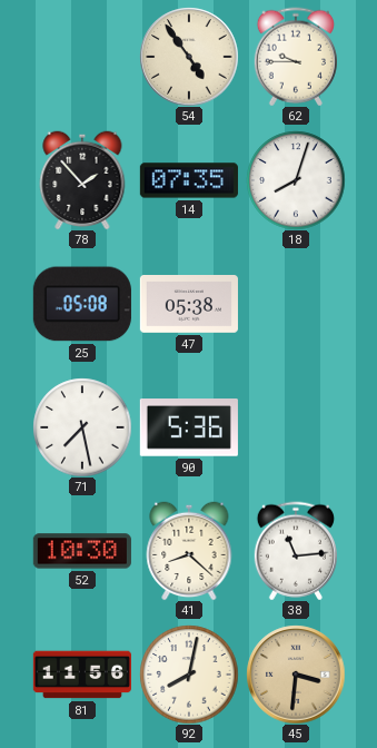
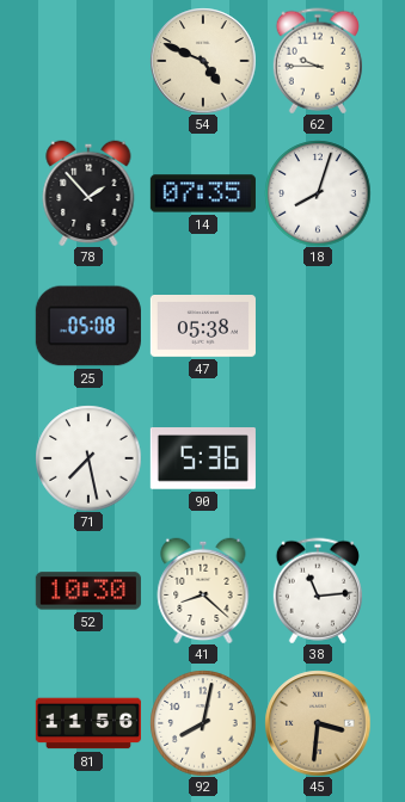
54: 4:54 -> 4:49 (203, 61)
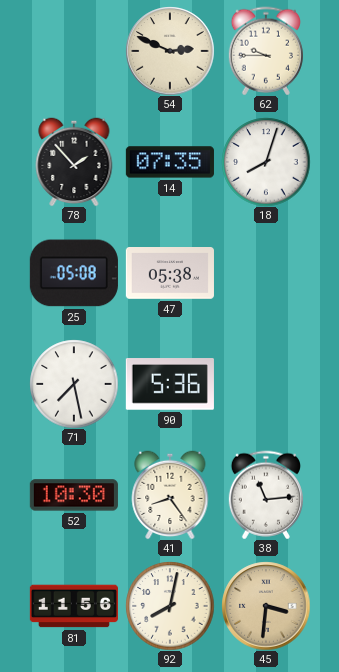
54: 4:49 -> 2:49 (170, 51)
41: 8:22 -> 8:24 (170, 495)
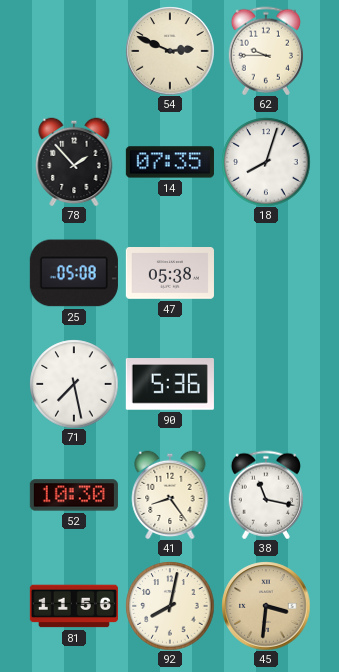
38: 11:14 -> 11:17 (266, 495)
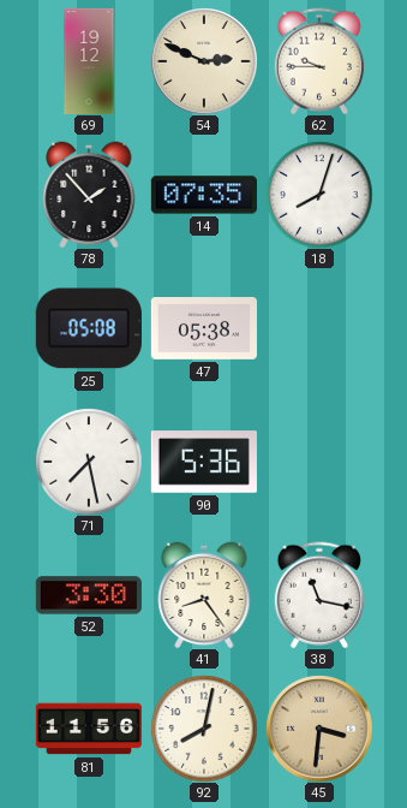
69: none -> 19:12 (89, 60)
52: 10:30 -> 3:30 (89, 595)
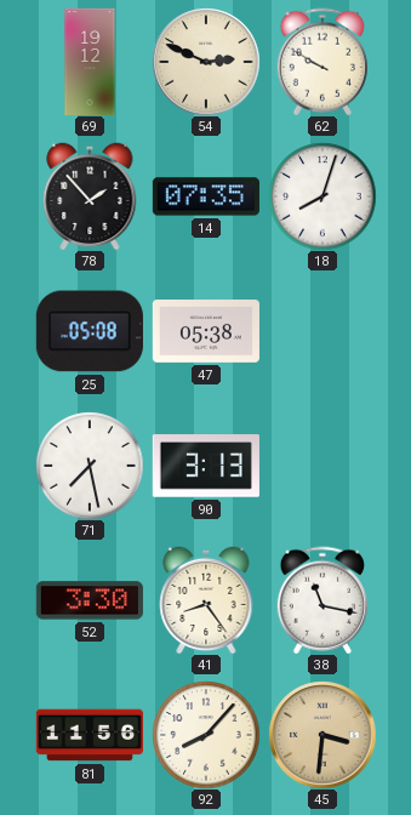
62: 9:45 -> 9:50 (322, 62)
90: 5:36 -> 3:13 (206, 466)
92: 8:02 -> 8:07 (206, 735)
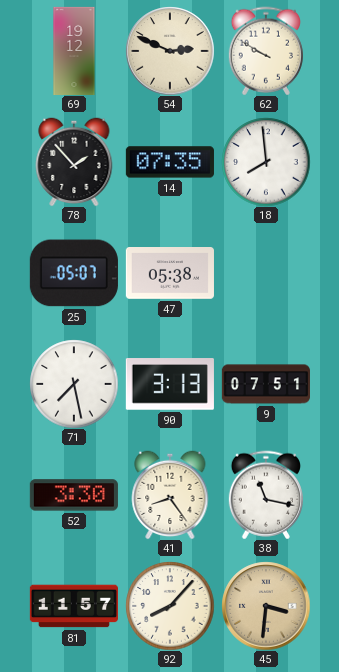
18: 8:03 -> 7:59 (266, 162)
25: 05:08 -> 05:07 (74, 273)
9: none -> 07:51 (266, 384)
81: 11:56 -> 11:57 (74, 606)
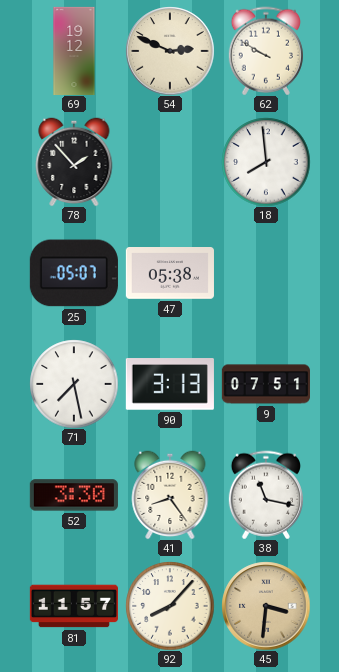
14: 07:35 -> none (170, 162)
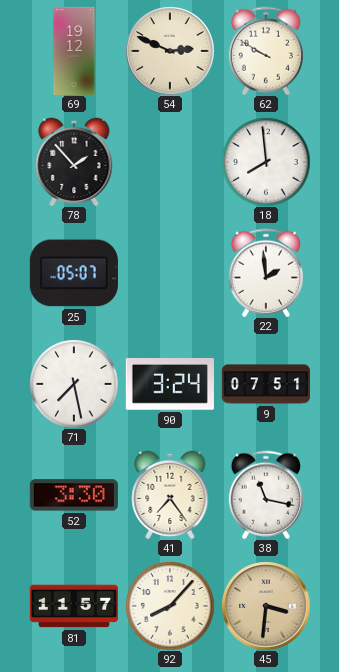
47: 05:38 -> none (170, 274)
22: none -> 1:59 (266, 273)
90: 3:13 -> 3:24 (170, 384)
41: 8:24 -> 7:24 (170, 495)
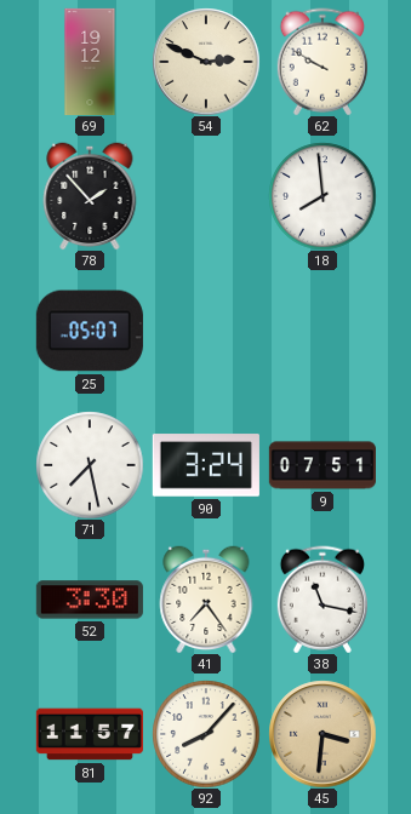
22: 1:59 -> none (266, 273)
